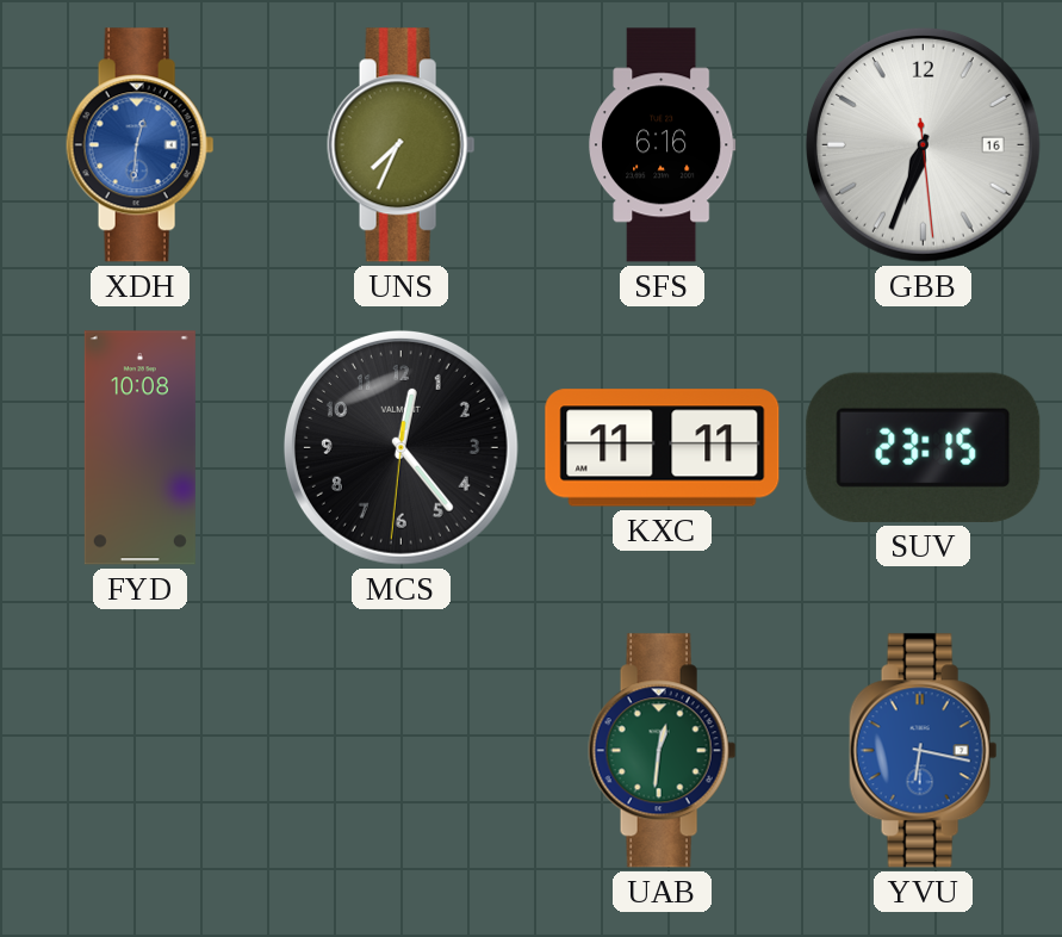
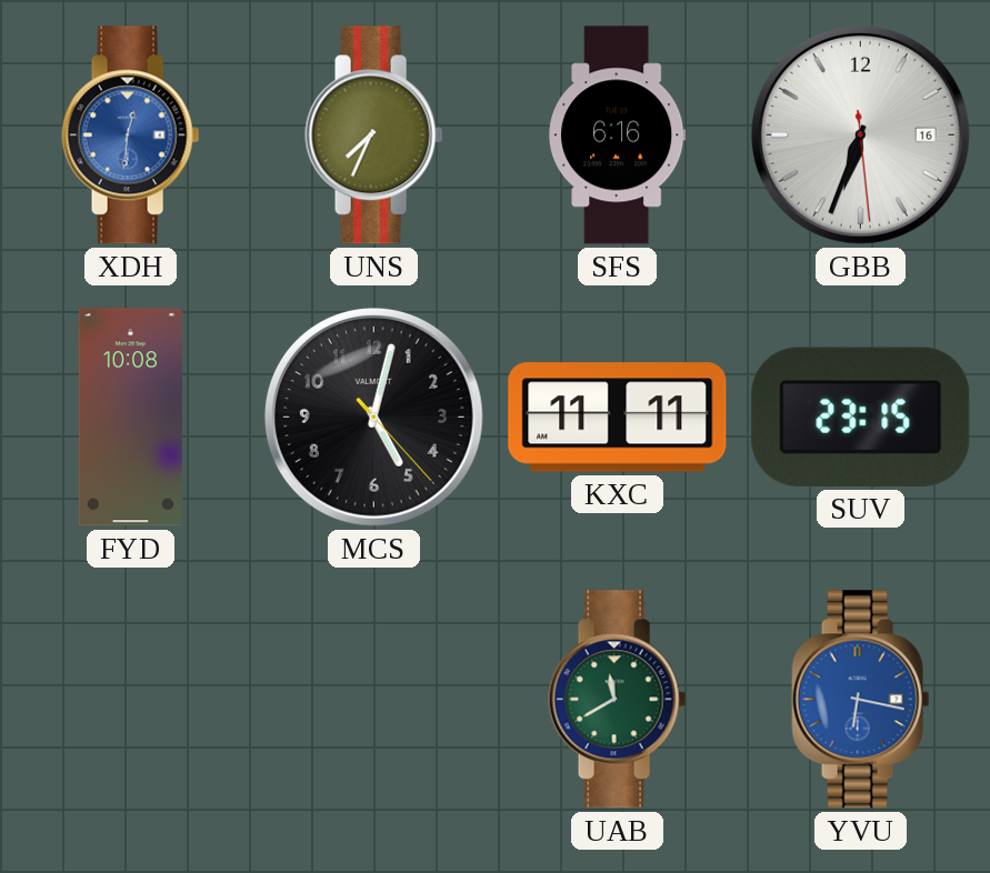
MCS: 12:23 -> 5:02 (373, 417)
UAB: 12:31 -> 11:40 (618, 700)
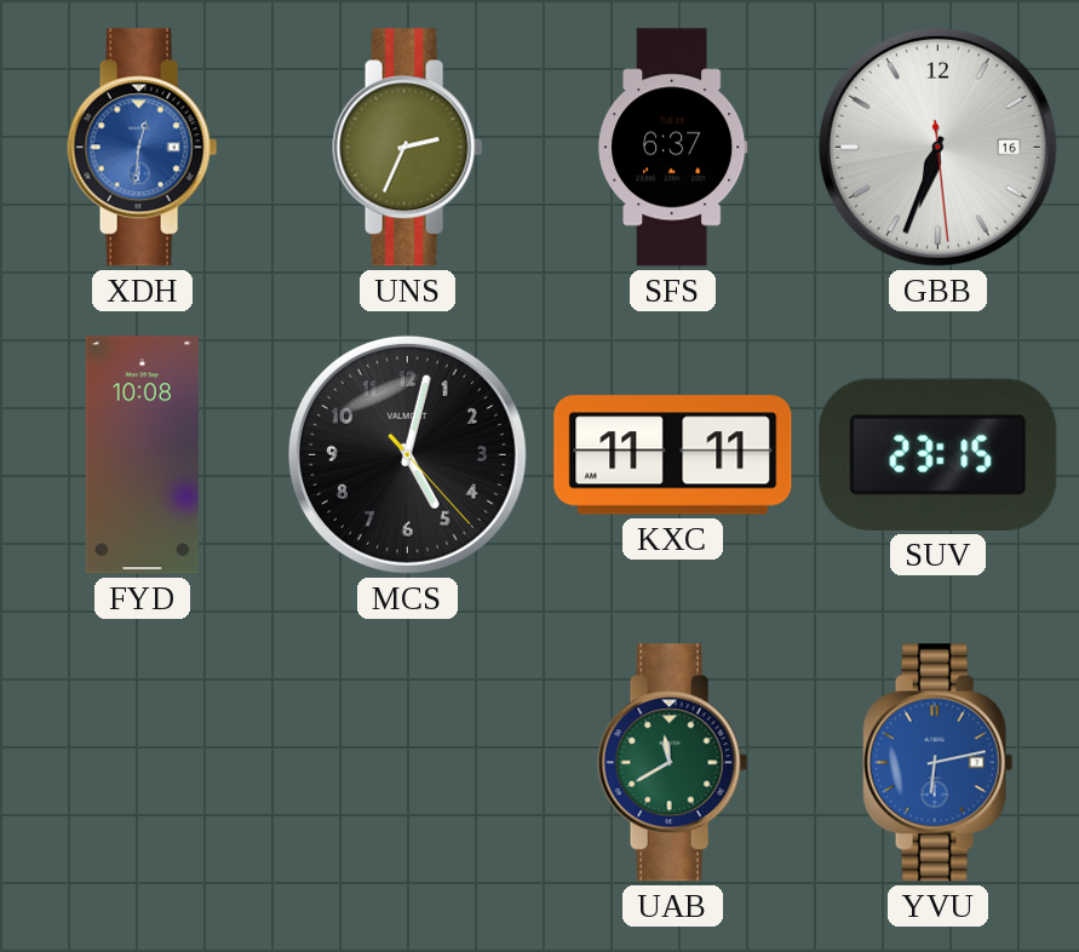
UNS: 7:34 -> 2:34 (408, 148)
SFS: 6:16 -> 6:37 (672, 148)
YVU: 6:17 -> 6:13 (939, 763)
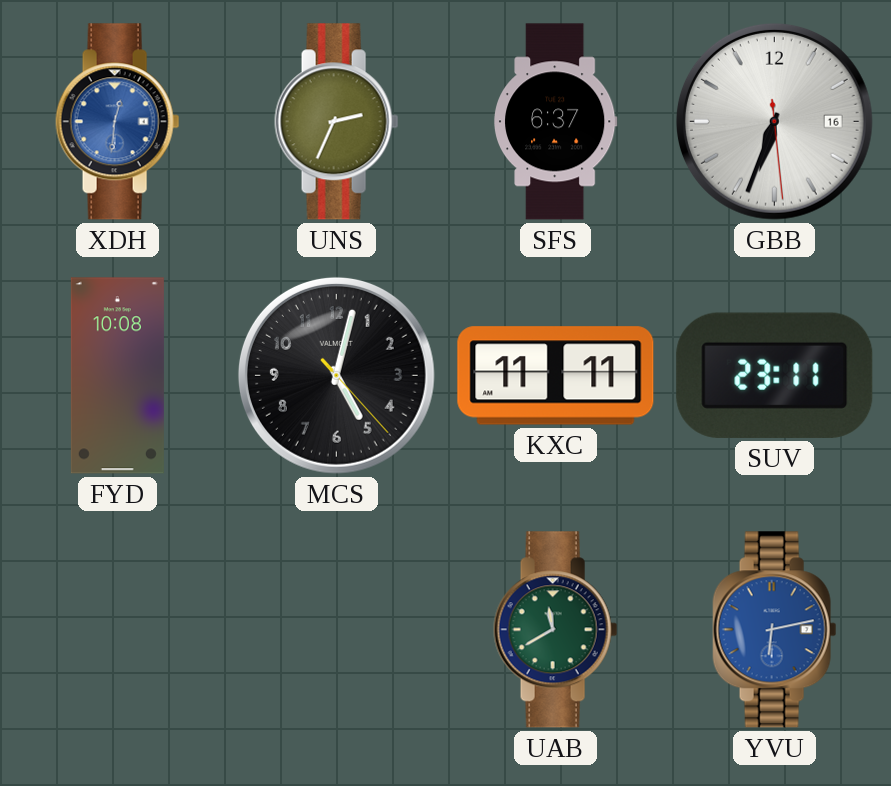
SUV: 23:15 -> 23:11 (775, 375)
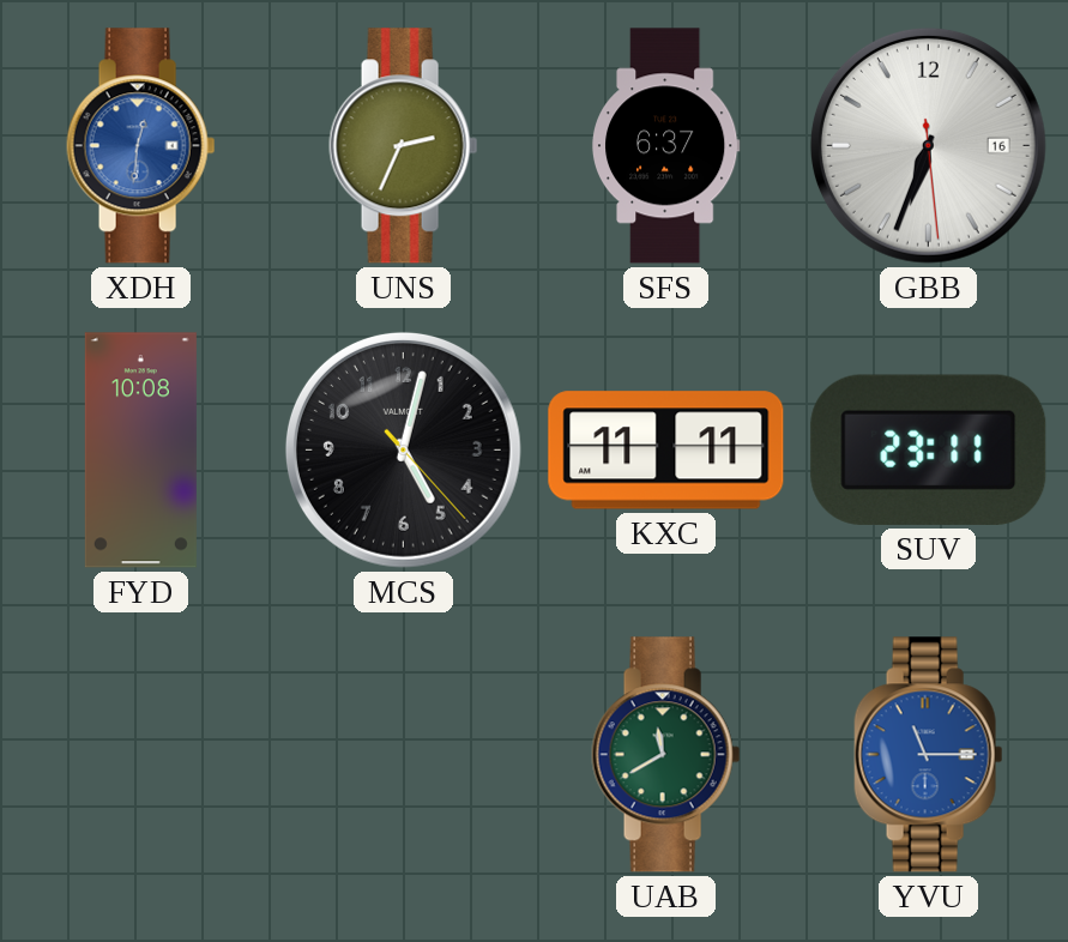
YVU: 6:13 -> 11:15 (929, 755)
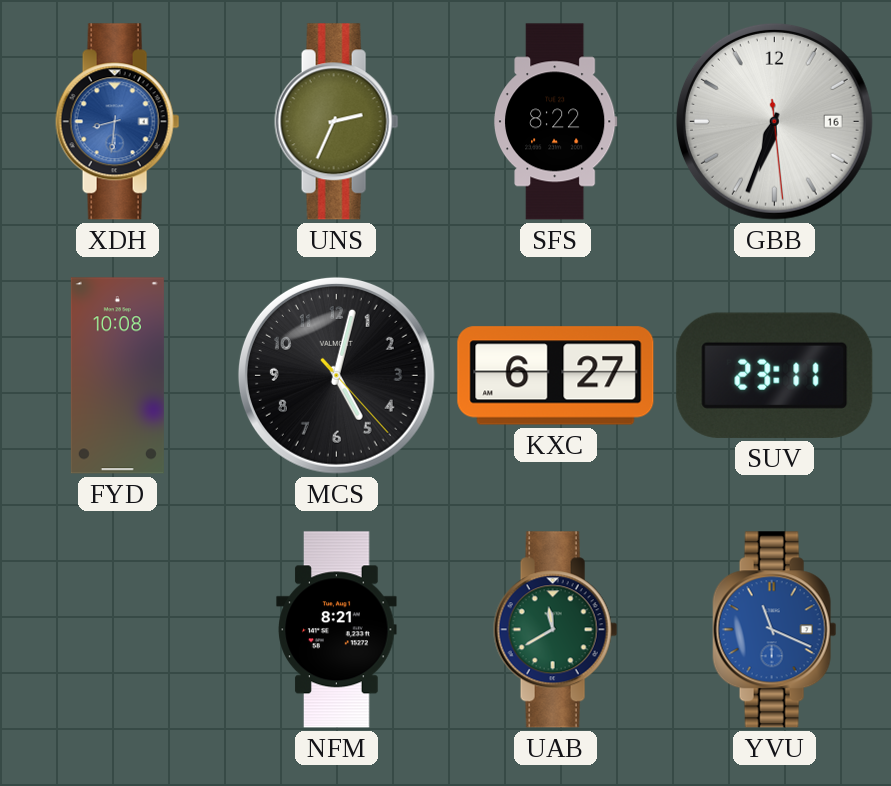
XDH: 12:31 -> 8:31 (118, 122)
SFS: 6:37 -> 8:22 (555, 122)
KXC: 11:11 -> 6:27 (556, 376)
NFM: none -> 8:21 (337, 630)
YVU: 11:15 -> 11:19 (775, 630)
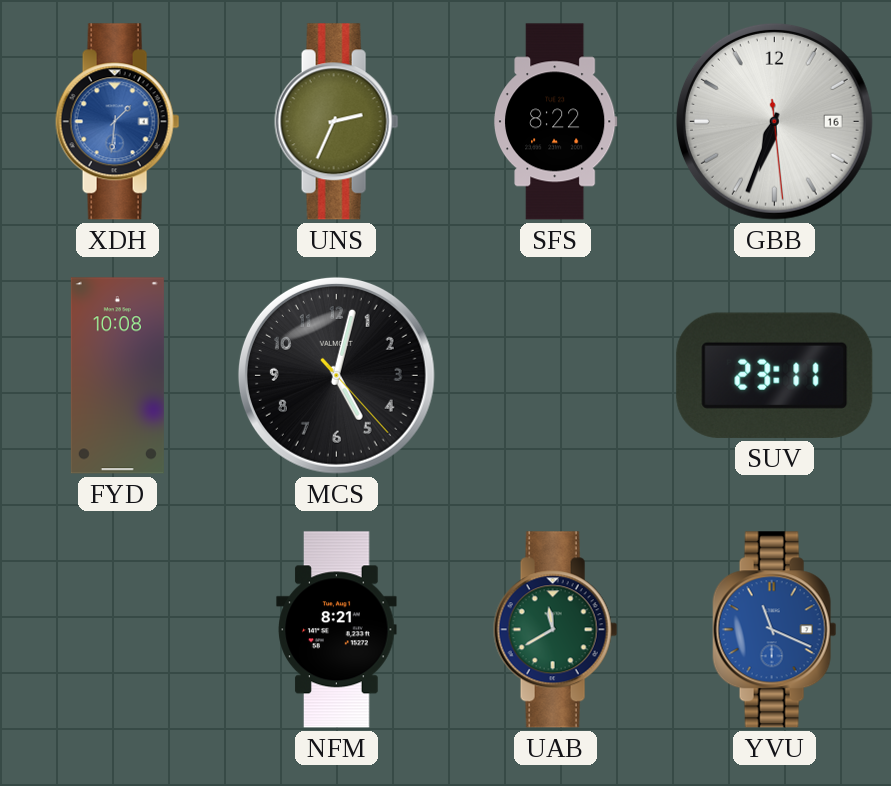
XDH: 8:31 -> 1:31 (118, 122)
KXC: 6:27 -> none (556, 376)
